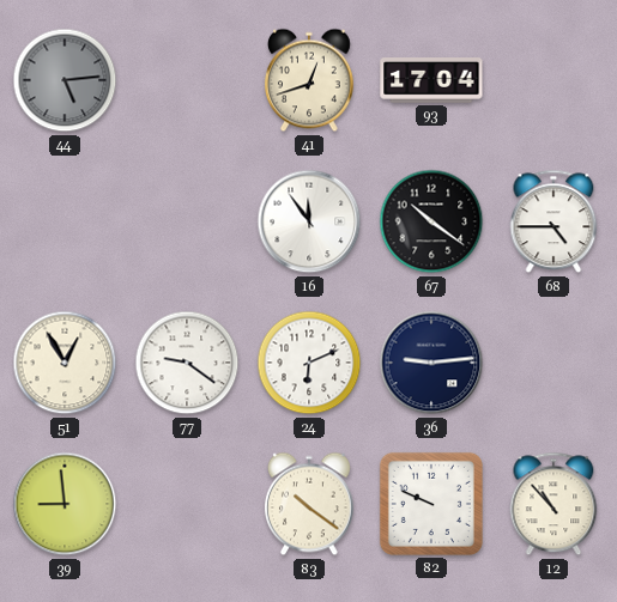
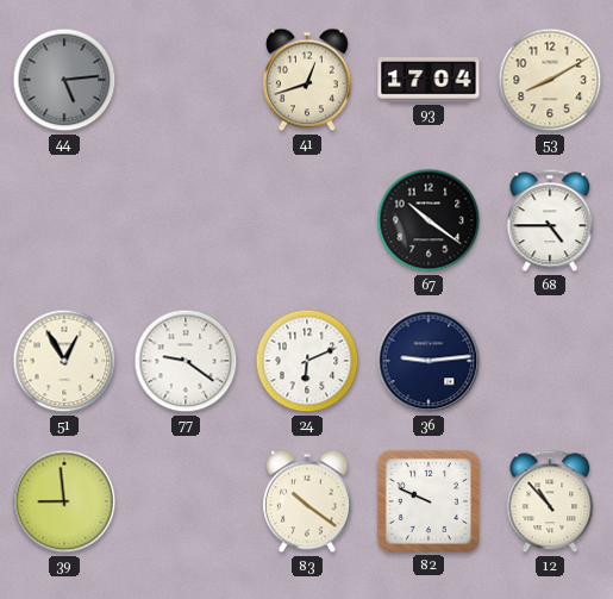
53: none -> 8:10 (550, 80)
16: 11:54 -> none (309, 221)
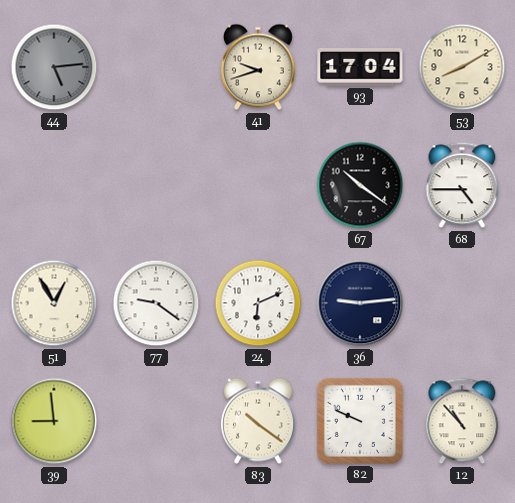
41: 12:42 -> 9:42 (258, 67)
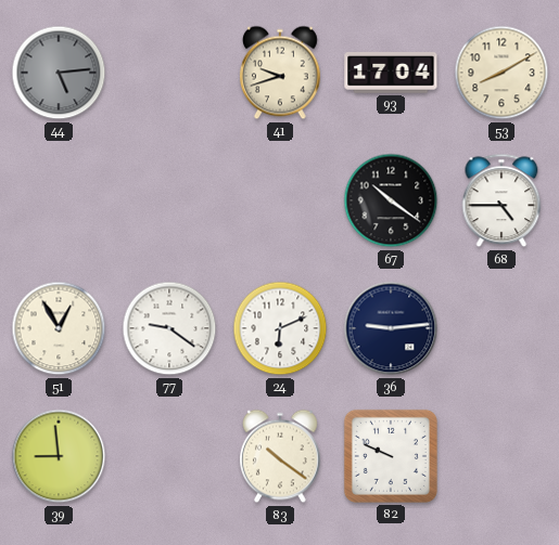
12: 10:53 -> none (462, 421)
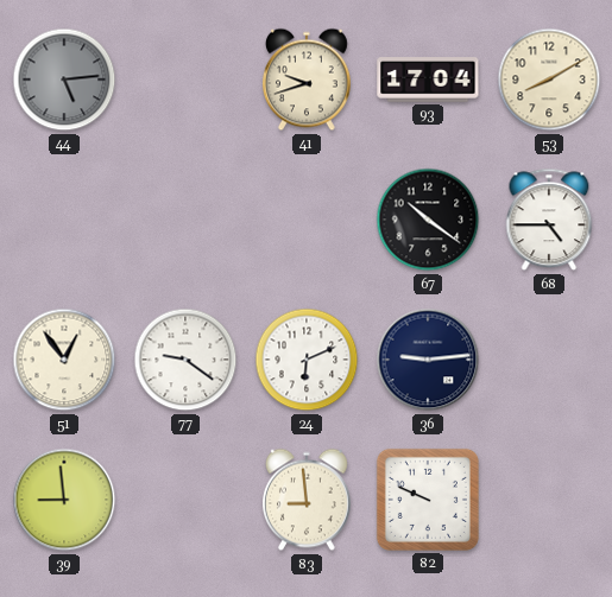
51: 12:55 -> 12:54 (64, 360)
83: 10:21 -> 8:59 (307, 500)
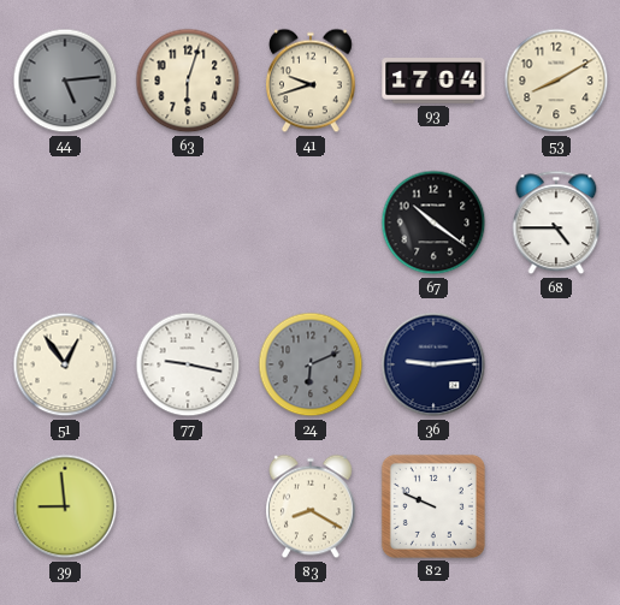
63: none -> 6:03 (188, 81)
77: 9:21 -> 9:17 (188, 364)
24 dial: white -> grey (311, 364)
83: 8:59 -> 8:20 (311, 506)
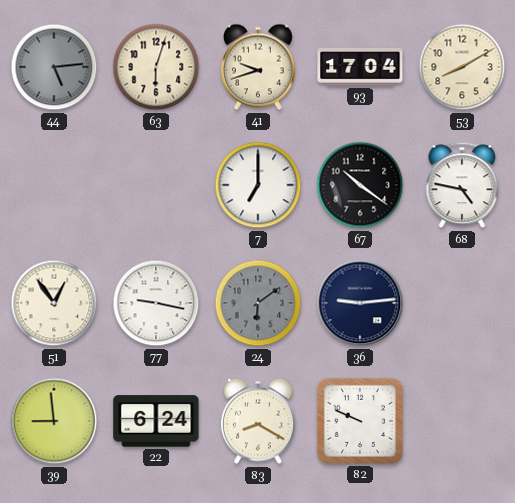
7: none -> 7:00 (258, 185)
68: 4:45 -> 4:47 (462, 185)
24: 6:11 -> 6:09 (258, 303)
22: none -> 6:24 (156, 421)
